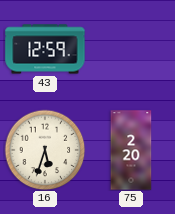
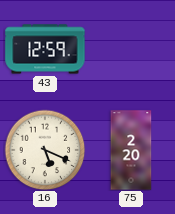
16: 5:33 -> 5:19 (45, 150)
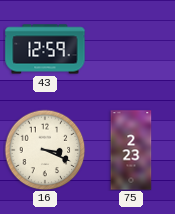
16: 5:19 -> 3:19 (45, 150)
75: 2:20 -> 2:23 (131, 150)
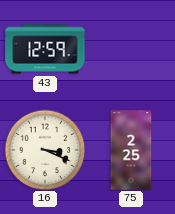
75: 2:23 -> 2:25 (131, 150)
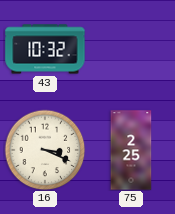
43: 12:59 -> 10:32 (45, 49)
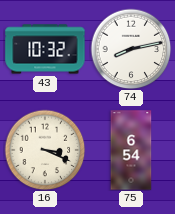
74: none -> 8:13 (131, 49)
75: 2:25 -> 6:54 (131, 150)
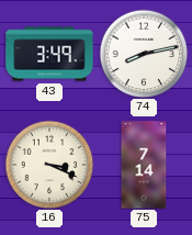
43: 10:32 -> 3:49 (49, 54)
75: 6:54 -> 7:14 (144, 165)
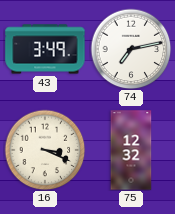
74: 8:13 -> 7:13 (131, 49)
75: 7:14 -> 12:32 (131, 150)
